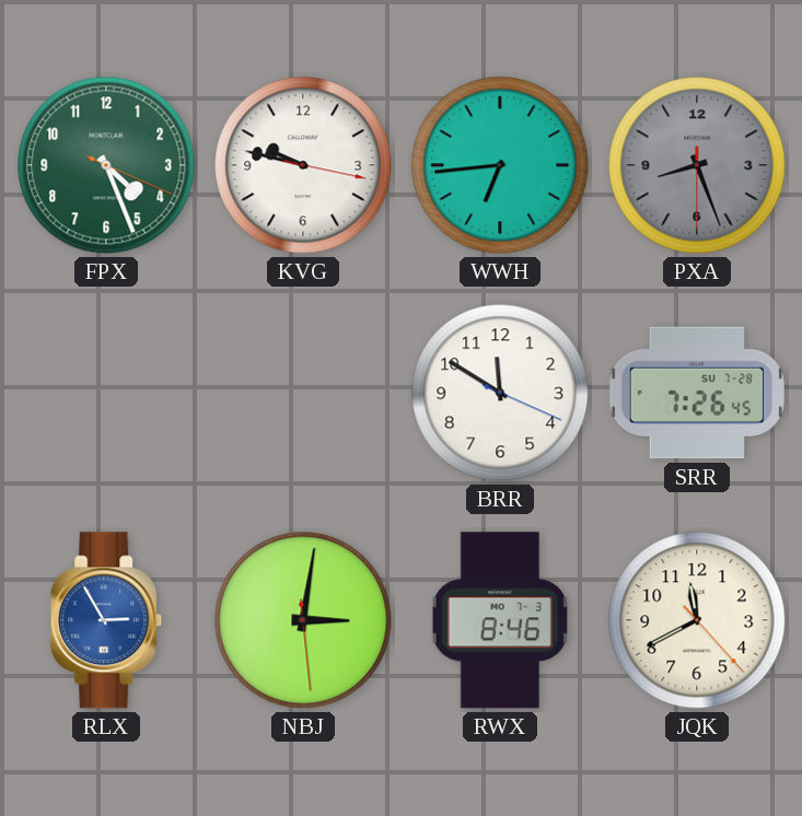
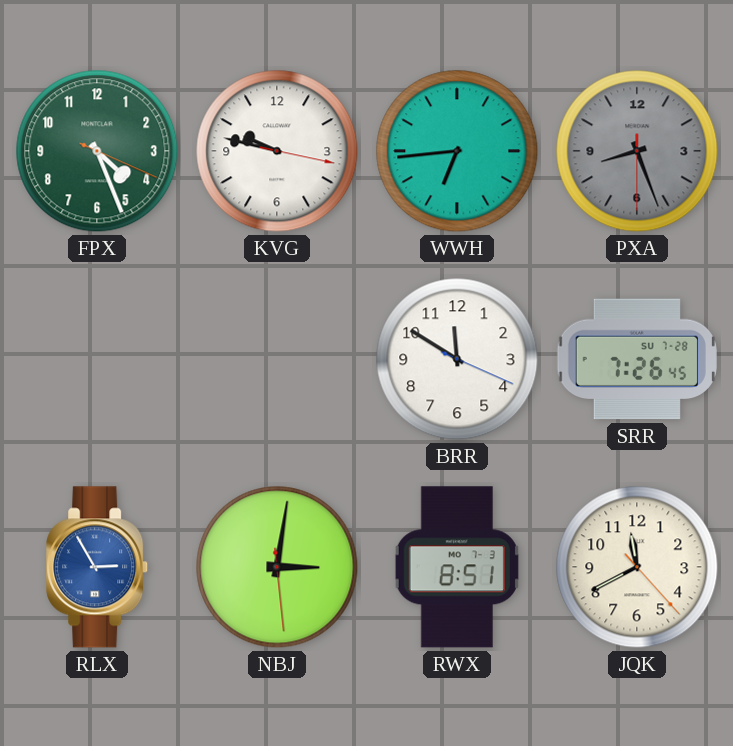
RWX: 8:46 -> 8:51 (457, 567)
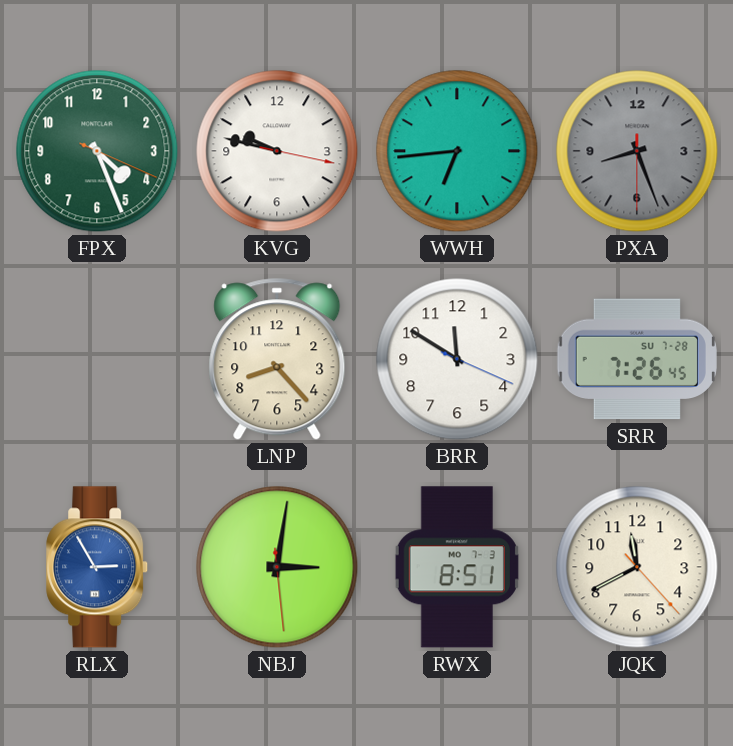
LNP: none -> 8:23 (277, 359)
